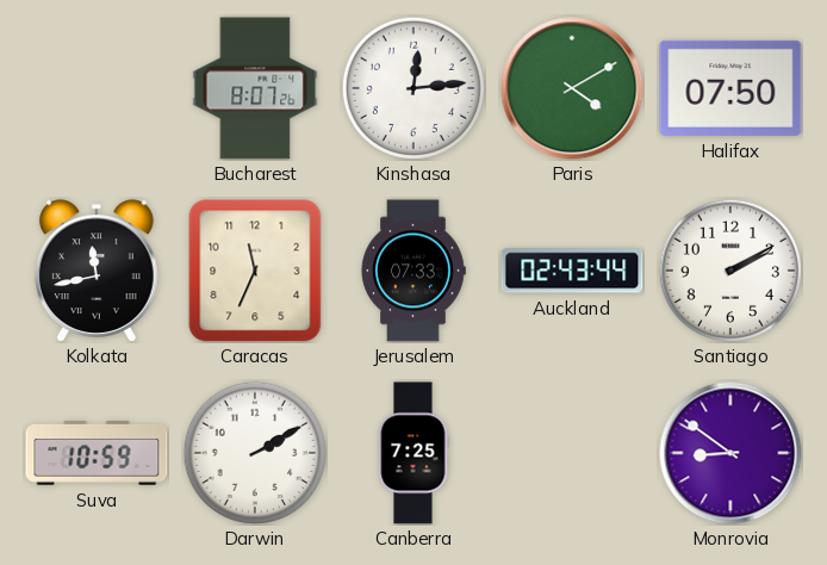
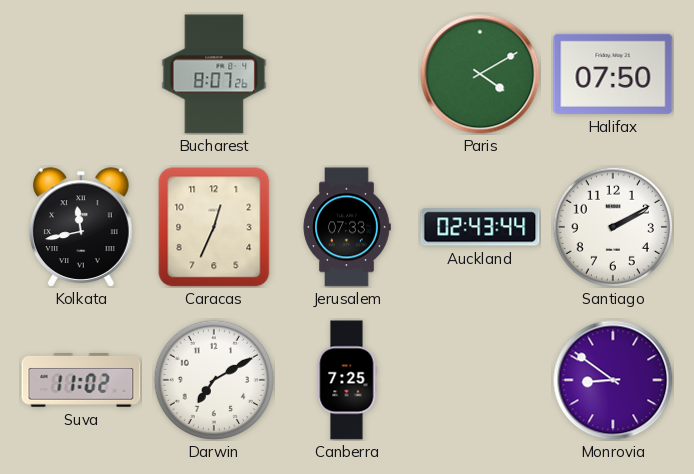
Kinshasa: 12:14 -> none (413, 88)
Caracas: 11:34 -> 12:34 (214, 227)
Suva: 10:59 -> 11:02 (81, 380)
Darwin: 2:10 -> 7:10 (214, 380)
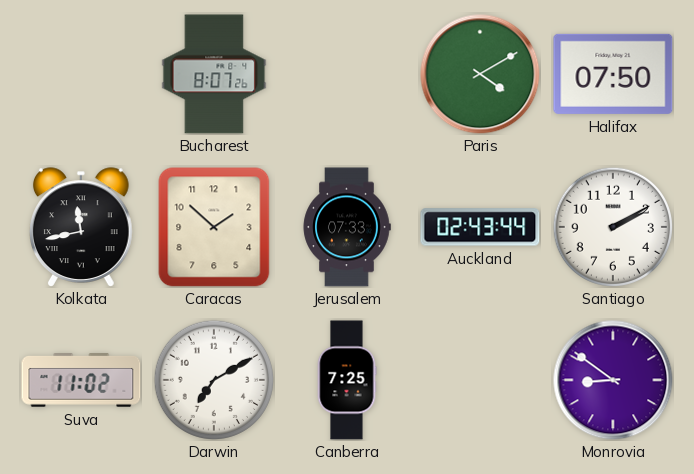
Caracas: 12:34 -> 1:52 (214, 227)
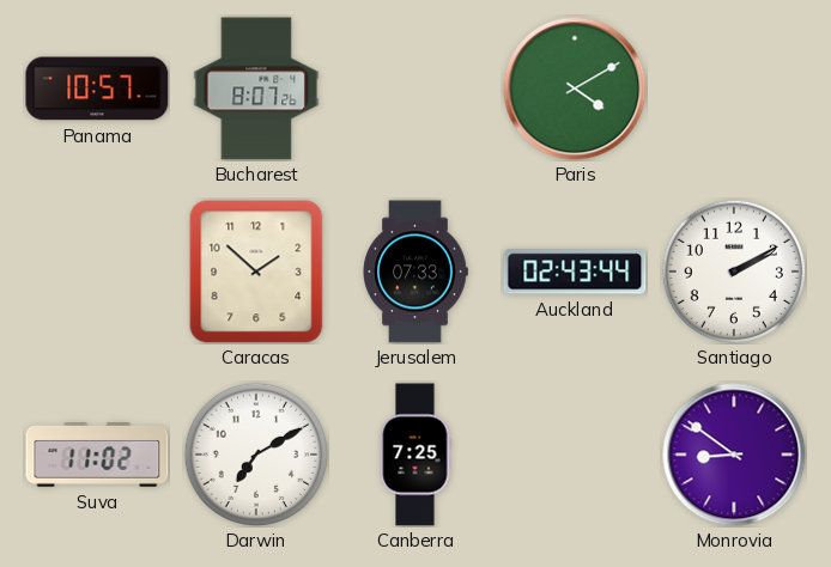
Panama: none -> 10:57 (97, 89)
Halifax: 07:50 -> none (613, 74)
Kolkata: 11:43 -> none (82, 227)
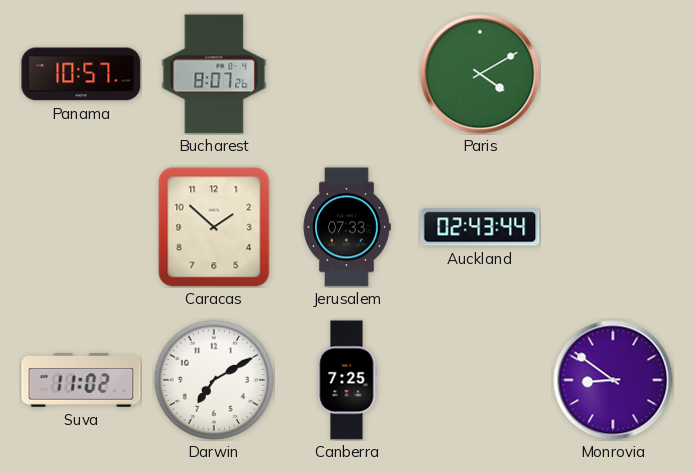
Santiago: 2:10 -> none (734, 272)
